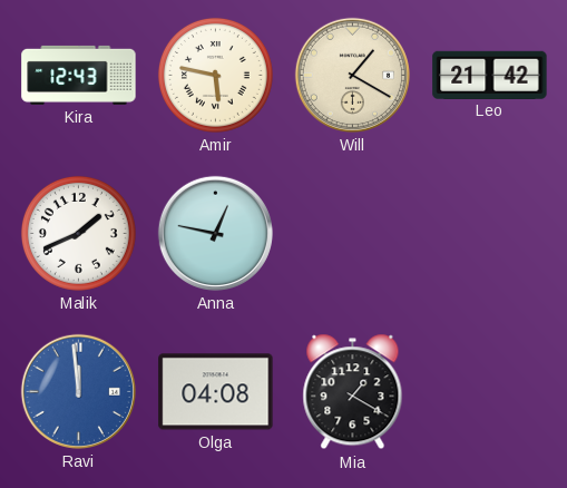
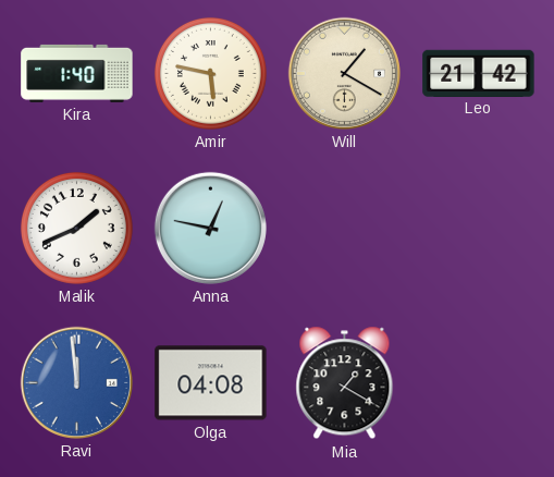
Kira: 12:43 -> 1:40 (77, 73)
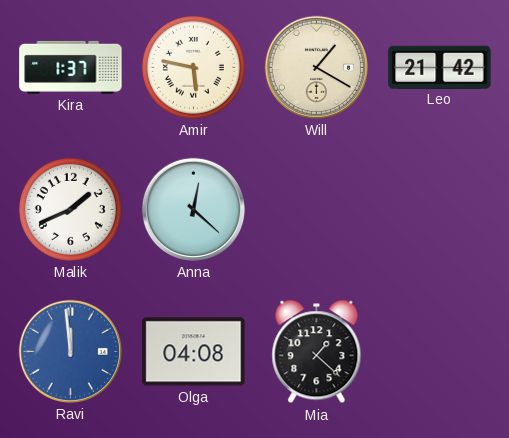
Kira: 1:40 -> 1:37 (71, 67)
Anna: 12:47 -> 12:22 (193, 209)
Mia: 1:20 -> 1:22 (317, 352)
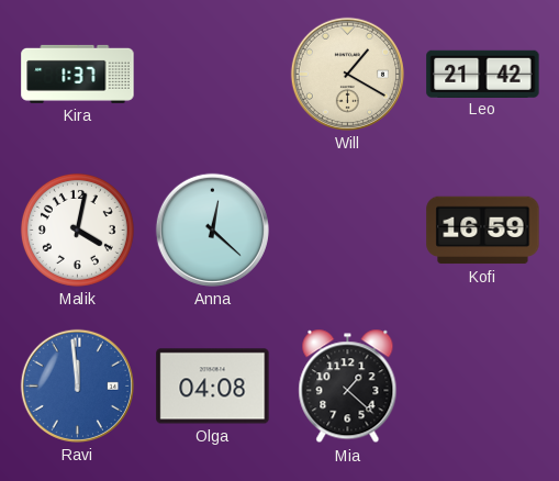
Amir: 5:47 -> none (193, 67)
Malik: 1:41 -> 4:02 (77, 230)
Kofi: none -> 16:59 (483, 231)
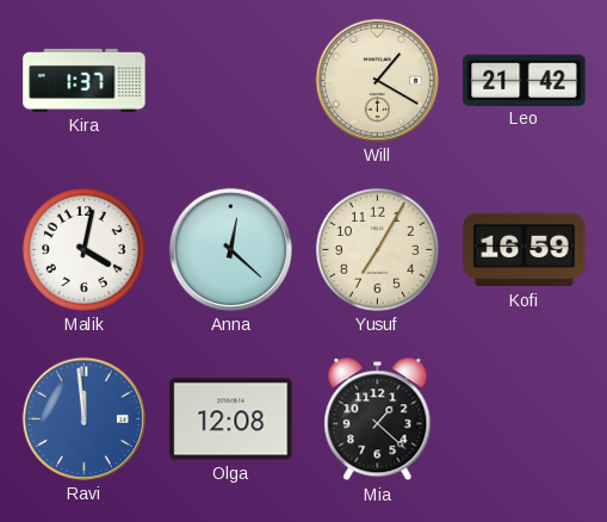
Yusuf: none -> 7:05 (377, 249)
Olga: 04:08 -> 12:08 (231, 420)
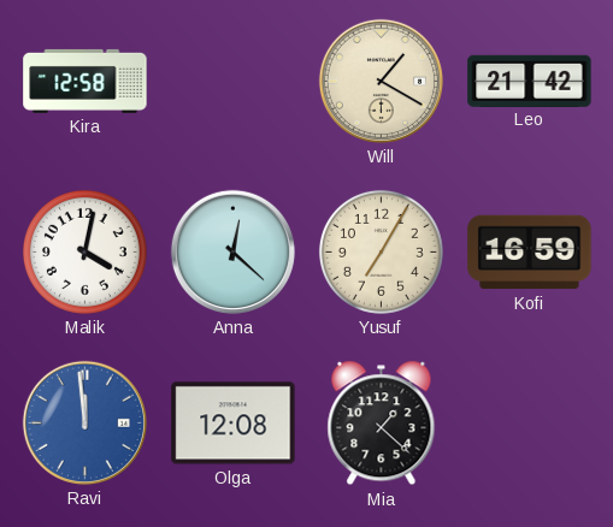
Kira: 1:37 -> 12:58 (86, 81)
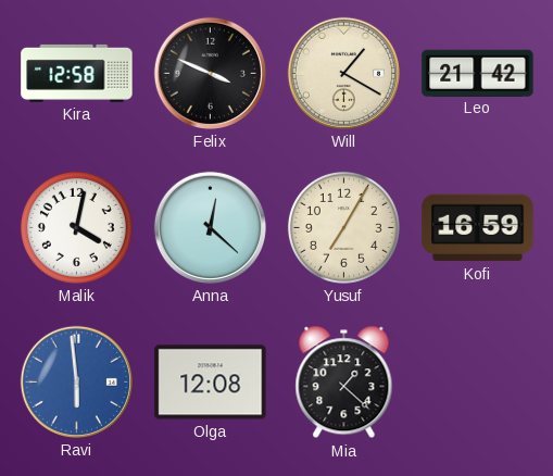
Felix: none -> 3:49 (210, 73)
Ravi: 11:59 -> 5:59 (76, 381)
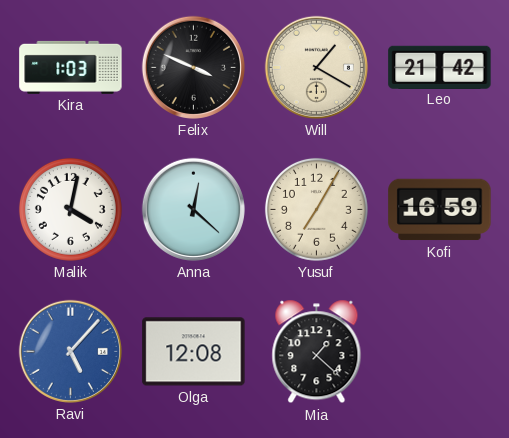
Kira: 12:58 -> 1:03 (71, 67)
Ravi: 5:59 -> 5:07 (70, 351)
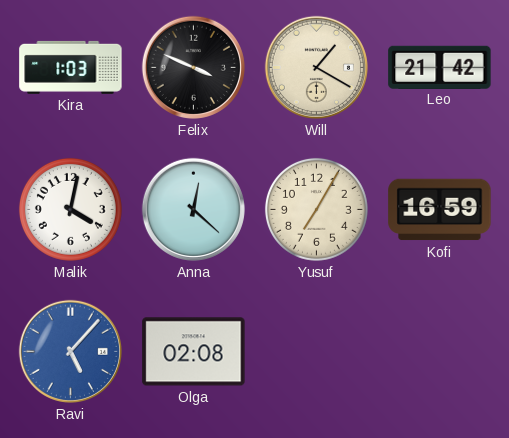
Olga: 12:08 -> 02:08 (194, 352)
Mia: 1:22 -> none (317, 352)
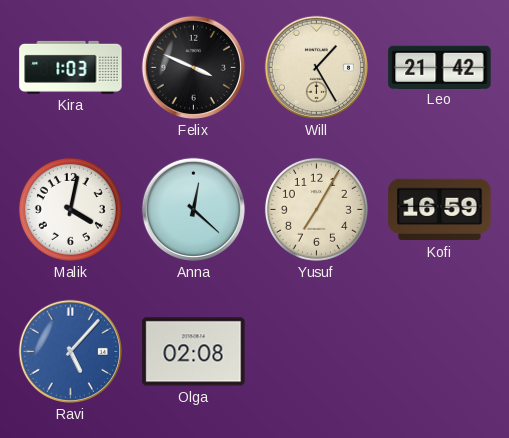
Will: 1:20 -> 1:25 (316, 67)
